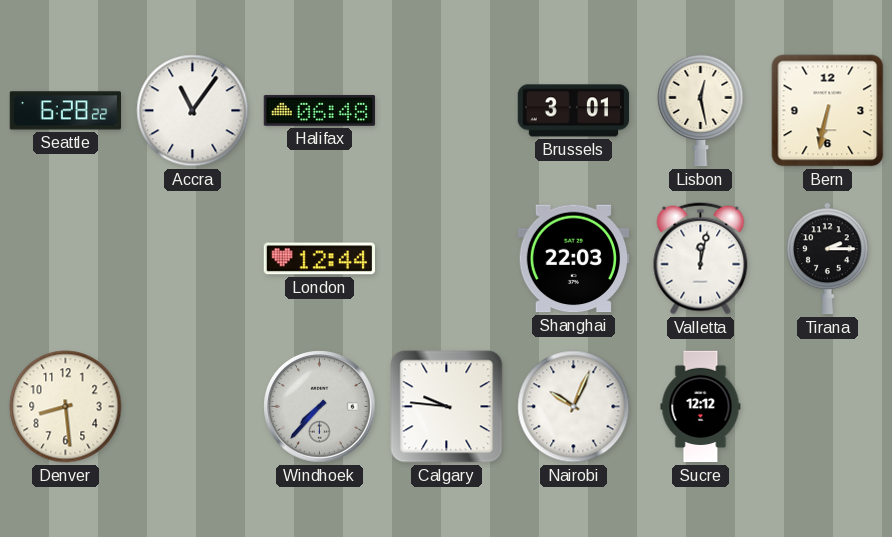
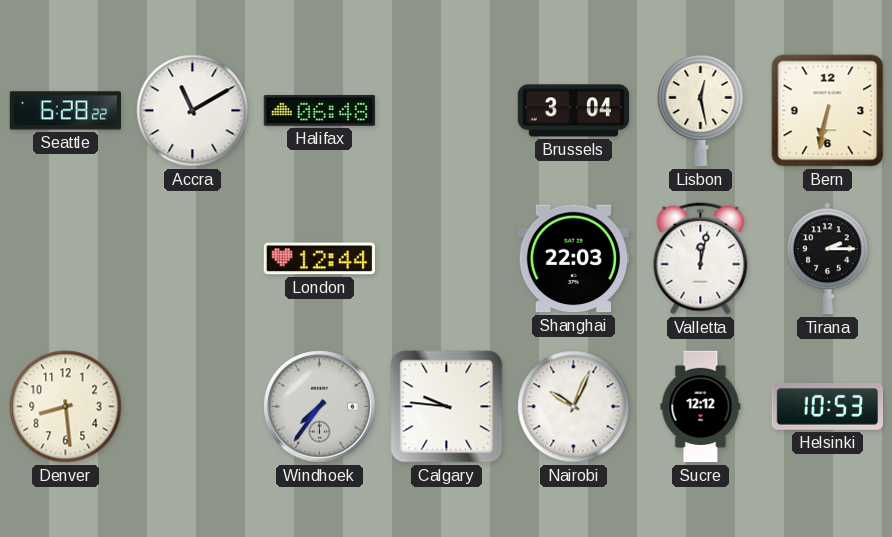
Accra: 11:06 -> 11:10 (193, 111)
Brussels: 3:01 -> 3:04 (574, 111)
Windhoek: 7:37 -> 7:36 (320, 407)
Helsinki: none -> 10:53 (828, 407)
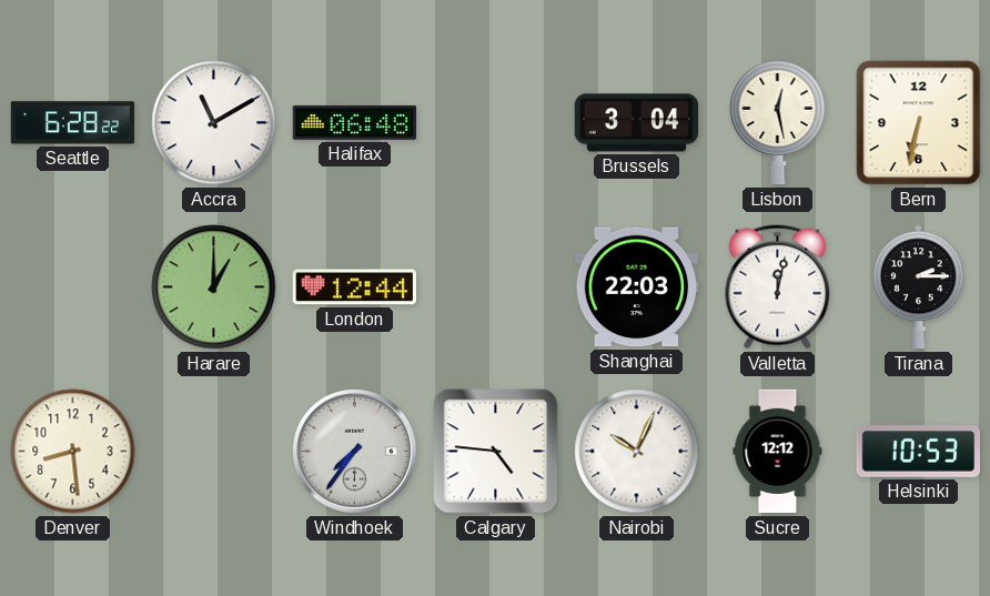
Harare: none -> 1:00 (214, 287)
Calgary: 9:46 -> 4:46 (496, 452)
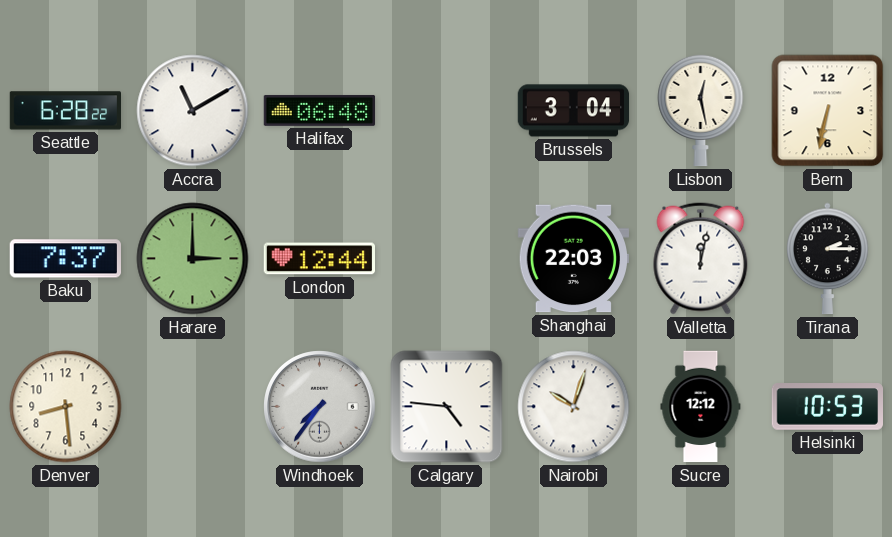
Baku: none -> 7:37 (65, 259)
Harare: 1:00 -> 3:00 (193, 259)
Nairobi: 10:04 -> 10:03 (574, 407)
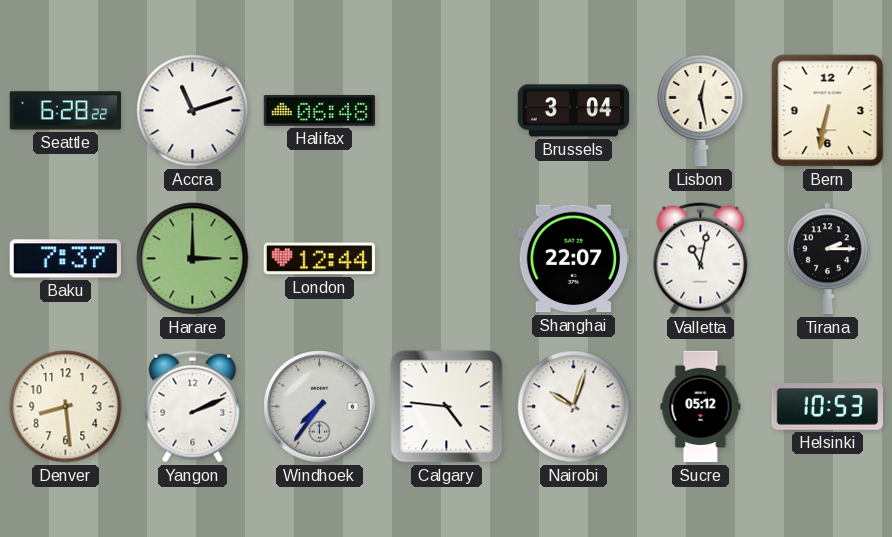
Accra: 11:10 -> 11:12 (193, 111)
Shanghai: 22:03 -> 22:07 (574, 259)
Valletta: 12:02 -> 11:02 (701, 259)
Yangon: none -> 2:11 (193, 407)
Sucre: 12:12 -> 05:12 (701, 407)
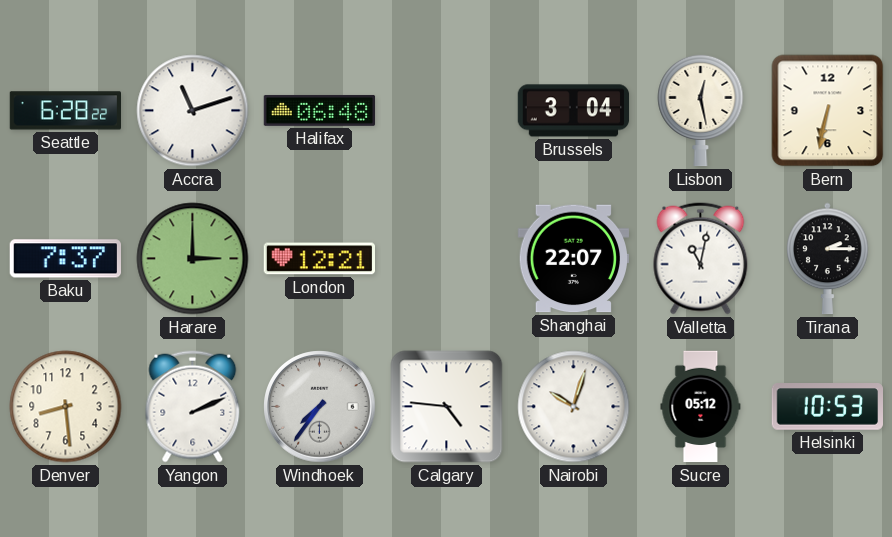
London: 12:44 -> 12:21 (319, 259)
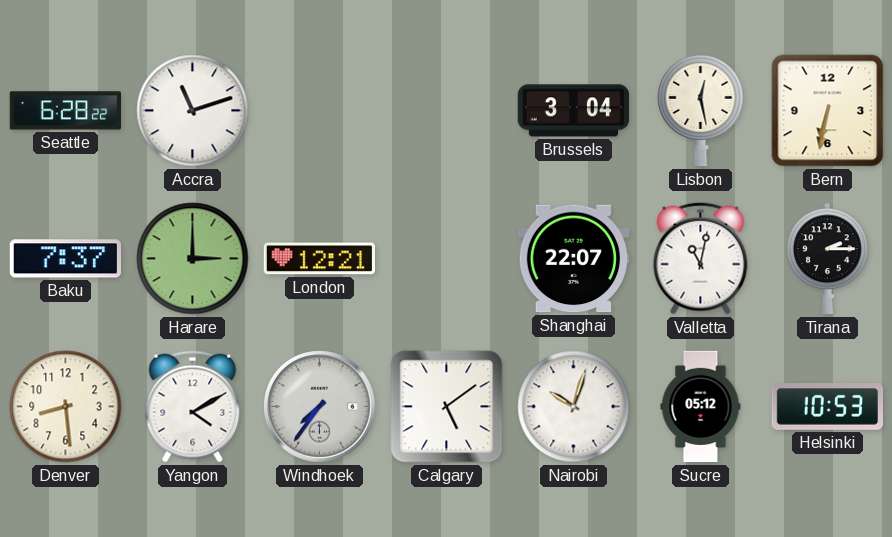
Halifax: 06:48 -> none (320, 110)
Yangon: 2:11 -> 4:10 (193, 407)
Calgary: 4:46 -> 5:09 (447, 407)
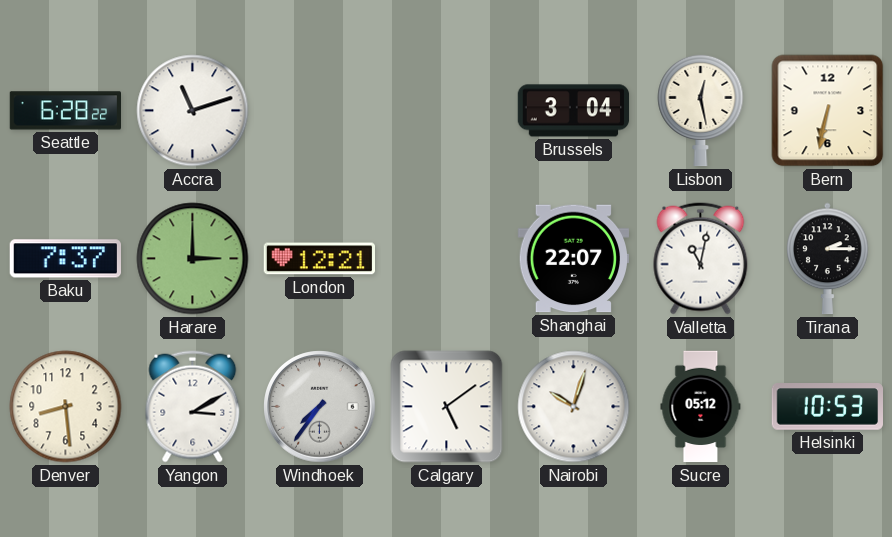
Yangon: 4:10 -> 3:10 (193, 407)
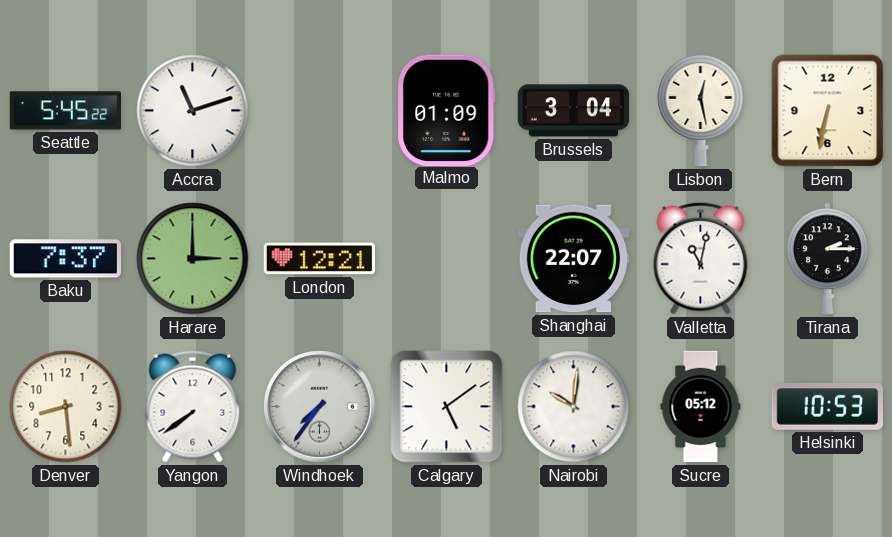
Seattle: 6:28 -> 5:45 (65, 111)
Malmo: none -> 01:09 (446, 110)
Yangon: 3:10 -> 7:39 (193, 407)
Nairobi: 10:03 -> 10:01 (574, 407)
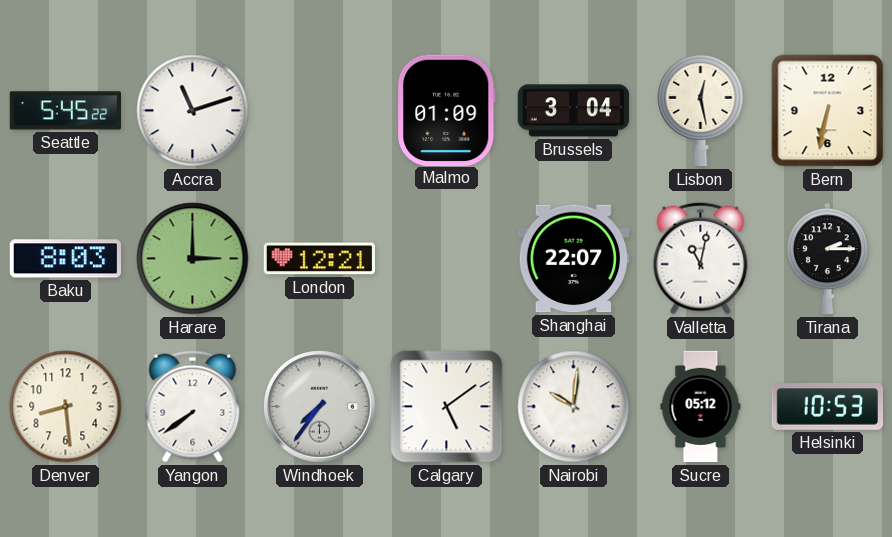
Baku: 7:37 -> 8:03 (65, 259)
